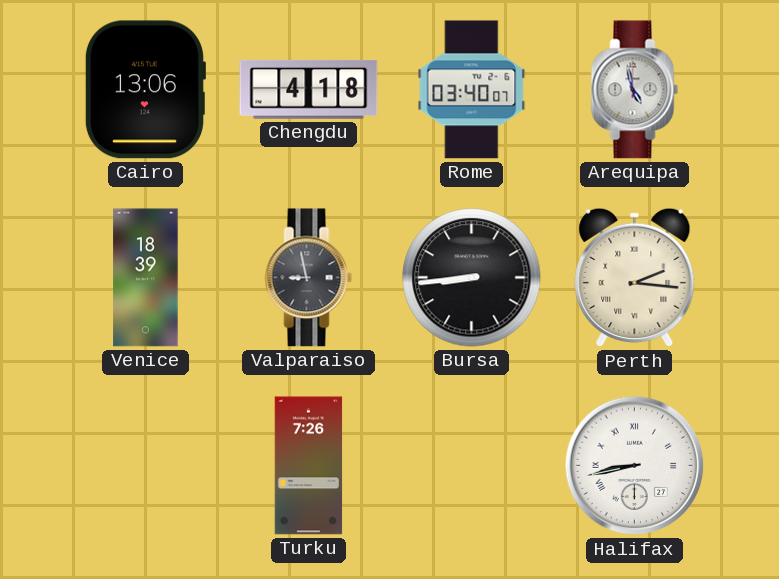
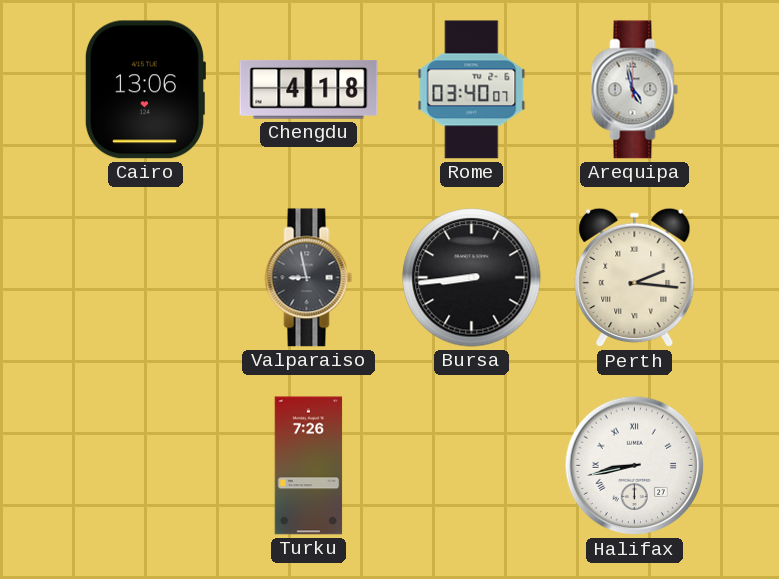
Venice: 18:39 -> none (146, 278)
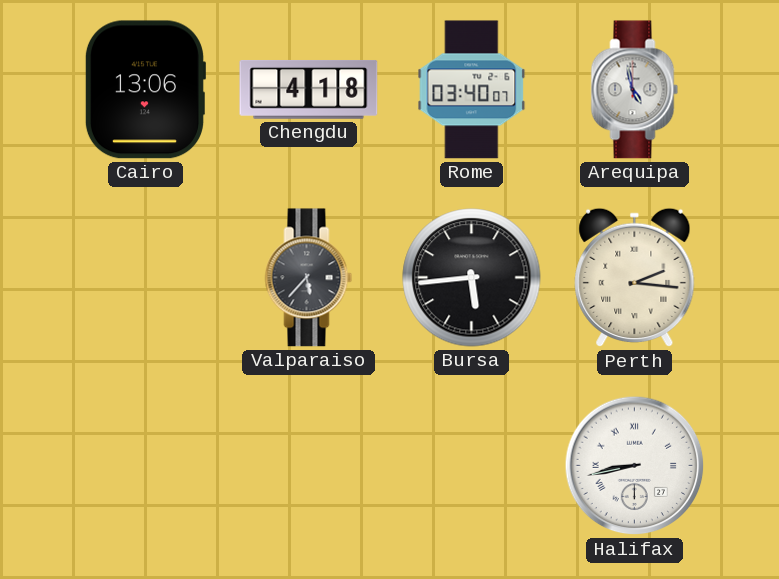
Valparaiso: 8:58 -> 5:37 (309, 278)
Bursa: 8:44 -> 5:44 (472, 278)
Turku: 7:26 -> none (309, 466)
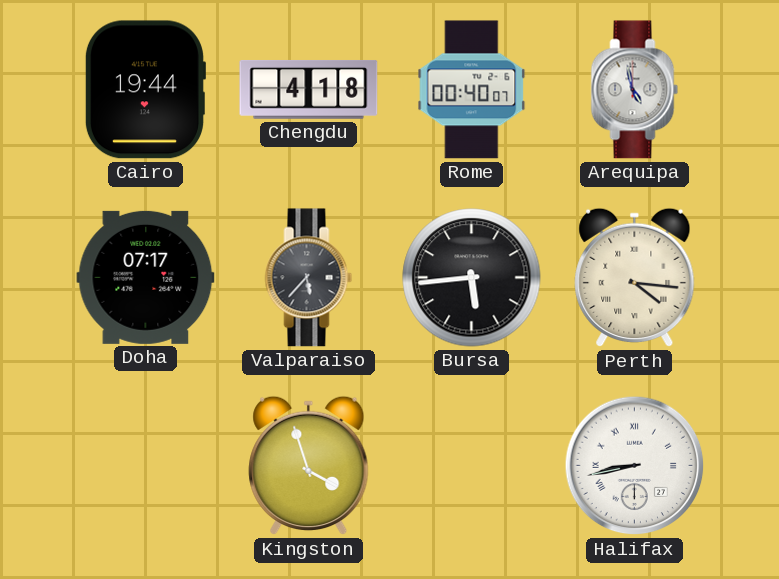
Cairo: 13:06 -> 19:44 (145, 90)
Rome: 03:40 -> 00:40 (472, 90)
Doha: none -> 07:17 (146, 277)
Perth: 2:16 -> 4:16 (635, 278)
Kingston: none -> 3:57 (309, 466)
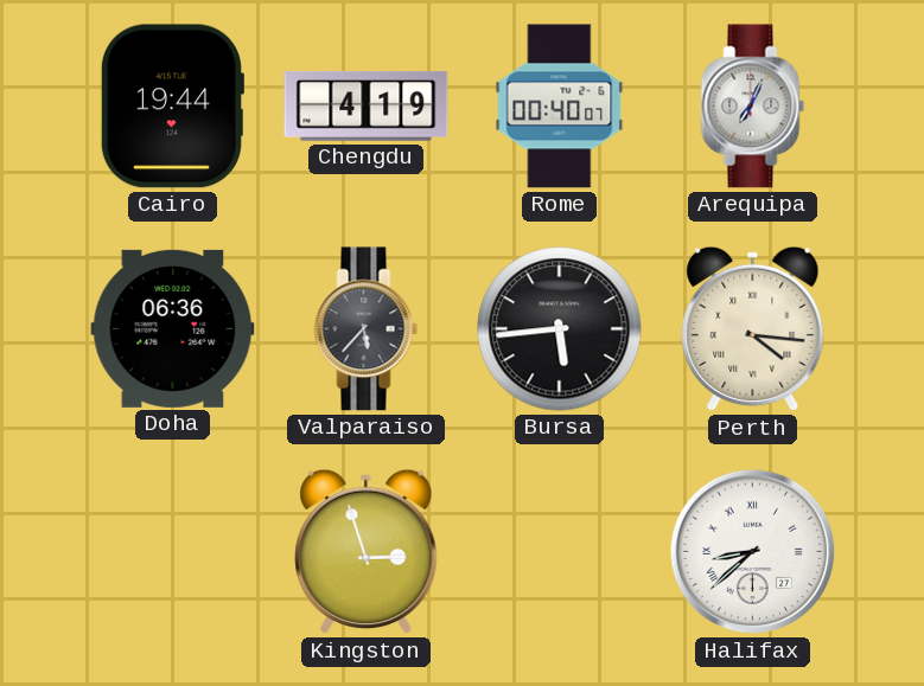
Chengdu: 4:18 -> 4:19 (367, 105)
Arequipa: 4:58 -> 7:04 (753, 107)
Doha: 07:17 -> 06:36 (173, 328)
Kingston: 3:57 -> 2:57 (367, 552)
Halifax: 8:43 -> 8:38 (753, 552)
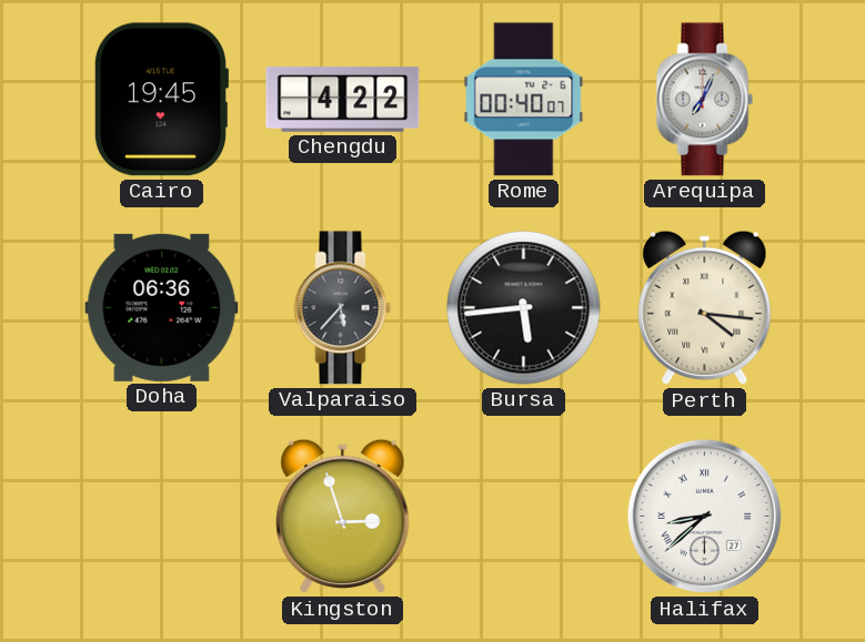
Cairo: 19:44 -> 19:45 (161, 100)
Chengdu: 4:19 -> 4:22 (343, 99)
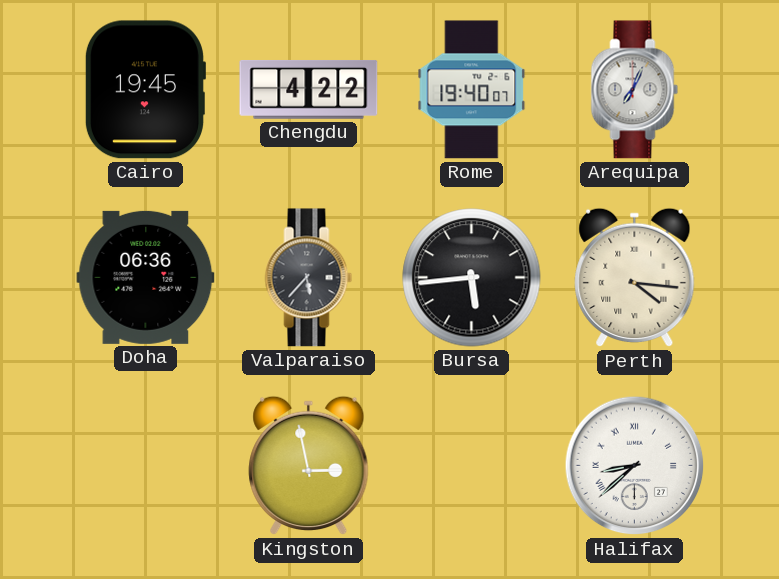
Rome: 00:40 -> 19:40 (472, 90)
Kingston: 2:57 -> 2:58 (309, 466)
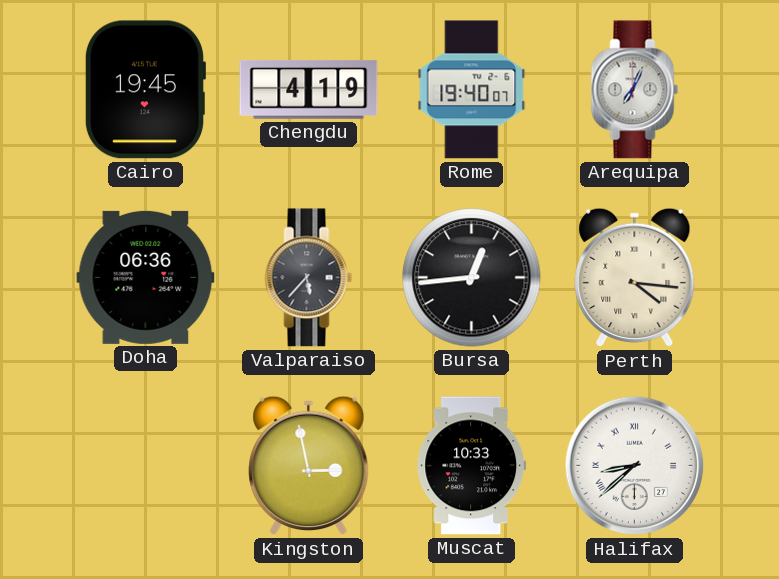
Chengdu: 4:22 -> 4:19 (309, 89)
Bursa: 5:44 -> 12:44 (472, 278)
Muscat: none -> 10:33 (472, 466)
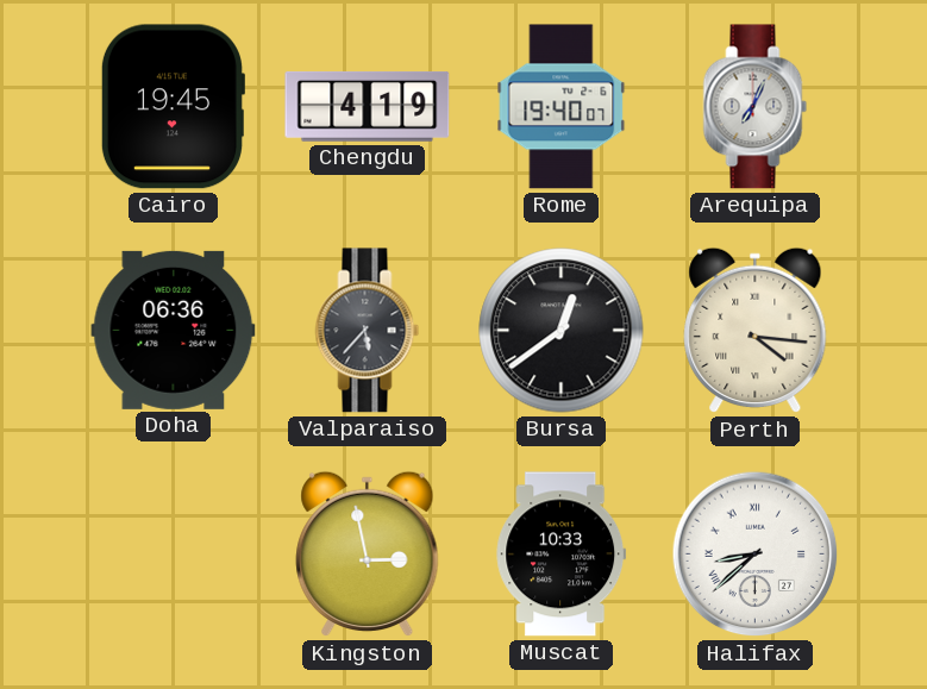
Bursa: 12:44 -> 12:39 (562, 331)
